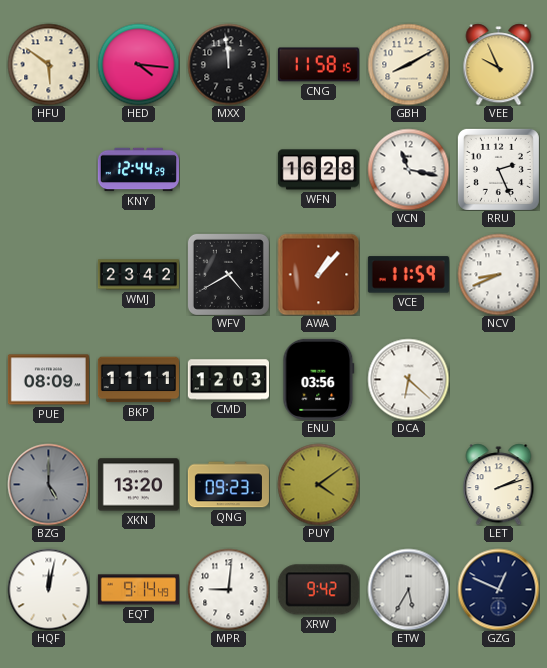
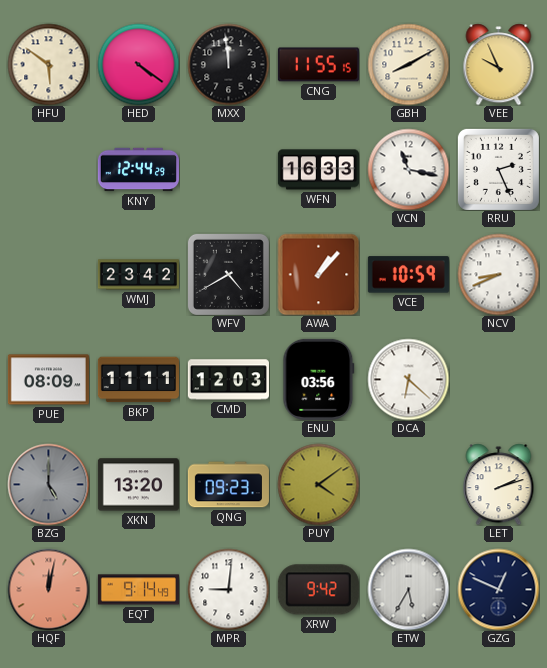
HED: 4:16 -> 4:21 (138, 64)
CNG: 11:58 -> 11:55 (318, 65)
WFN: 16:28 -> 16:33 (318, 170)
VCE: 11:59 -> 10:59 (408, 275)
HQF dial: white -> salmon (48, 589)
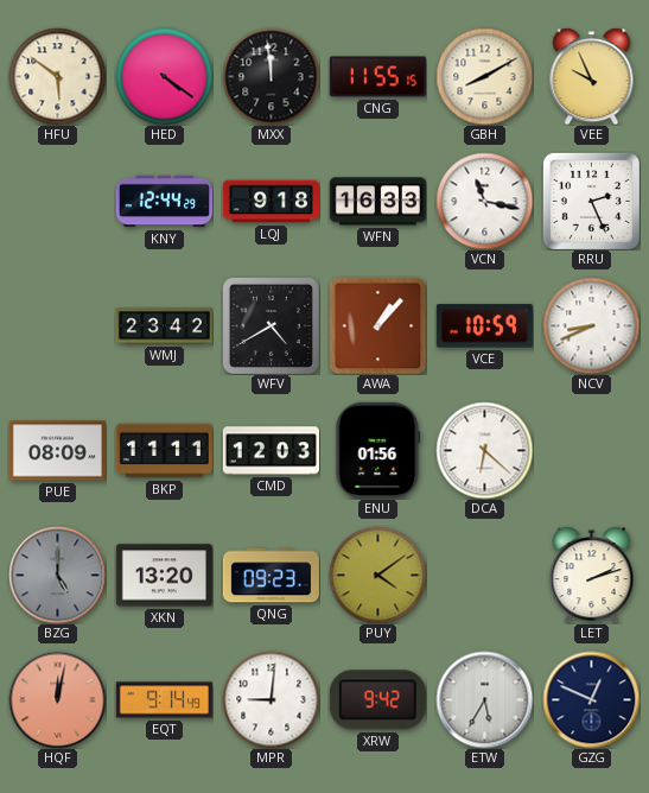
LQJ: none -> 9:18 (271, 202)
ENU: 03:56 -> 01:56 (378, 450)
